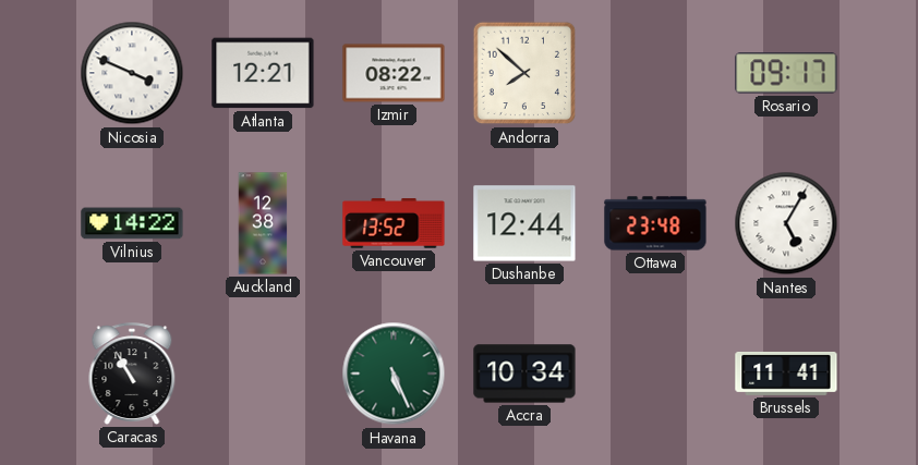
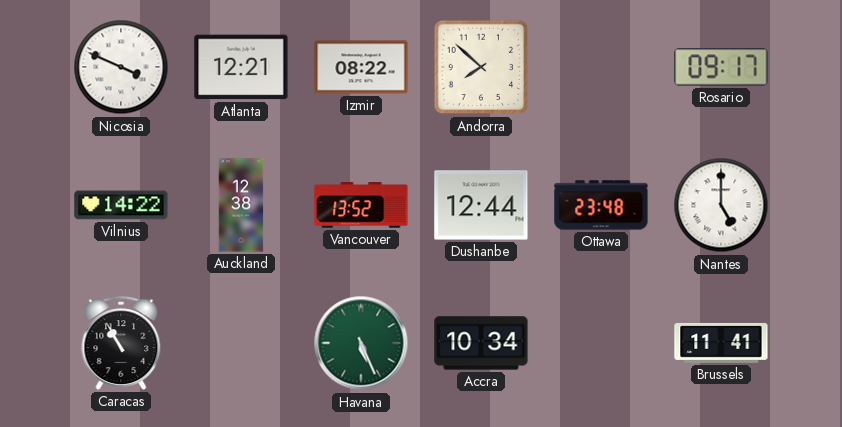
Nantes: 5:05 -> 5:00 (721, 205)
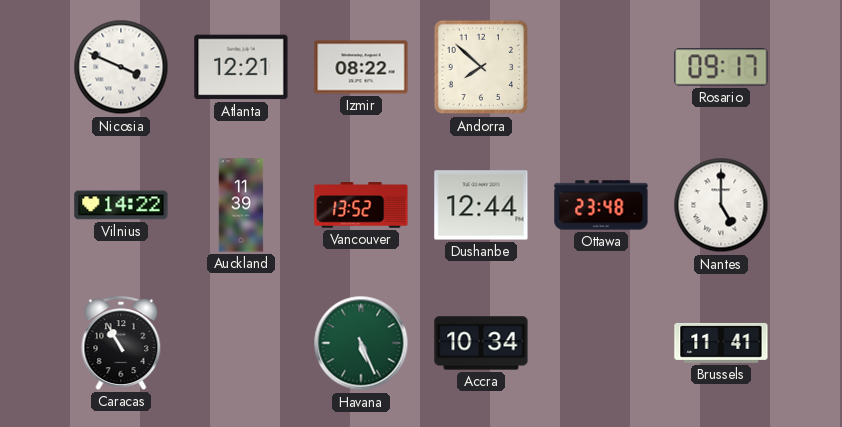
Auckland: 12:38 -> 11:39 (241, 205)
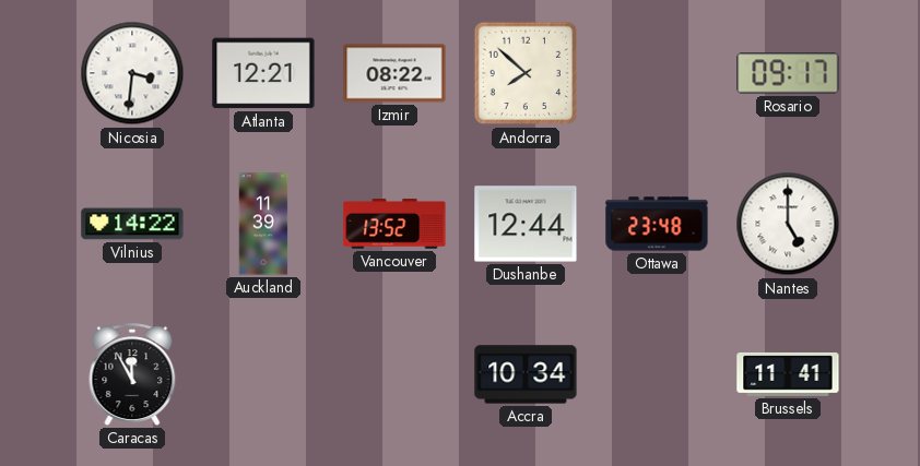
Nicosia: 3:49 -> 3:31 (132, 73)
Caracas: 10:55 -> 11:55 (132, 374)
Havana: 5:26 -> none (361, 343)
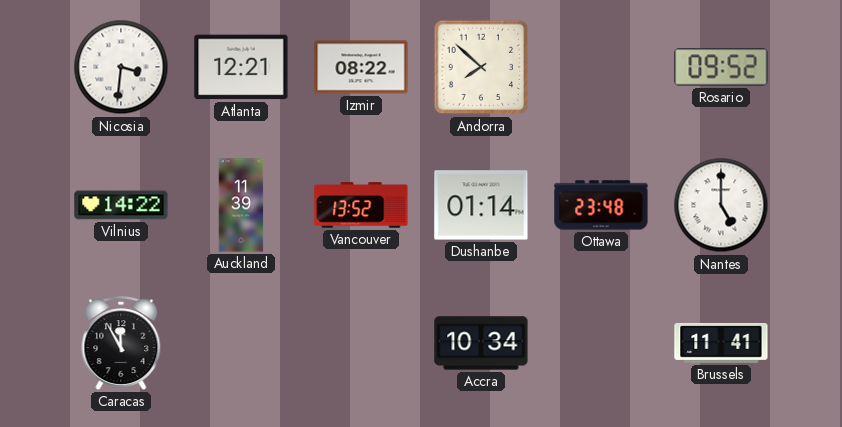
Rosario: 09:17 -> 09:52 (721, 67)
Dushanbe: 12:44 -> 01:14 (481, 205)
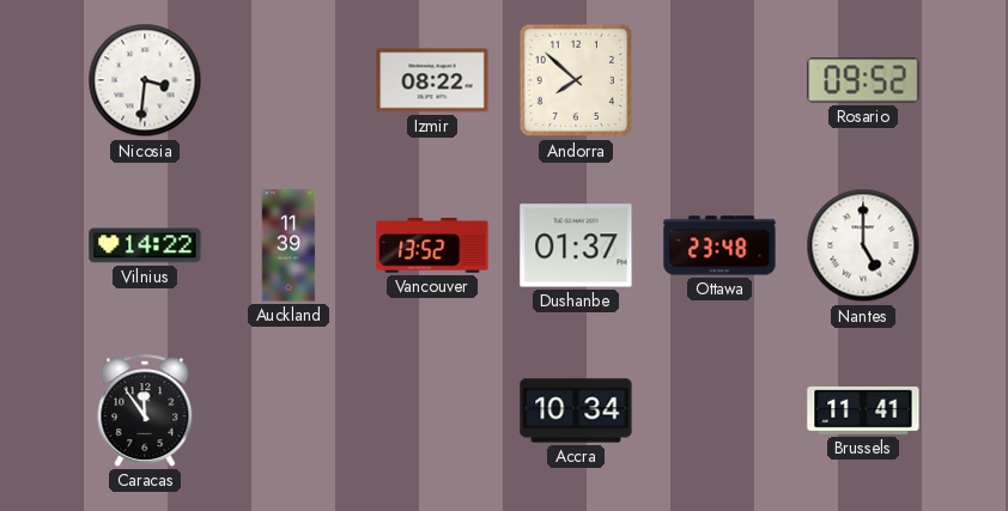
Atlanta: 12:21 -> none (241, 67)
Dushanbe: 01:14 -> 01:37 (576, 245)
Caracas: 11:55 -> 11:54 (145, 410)
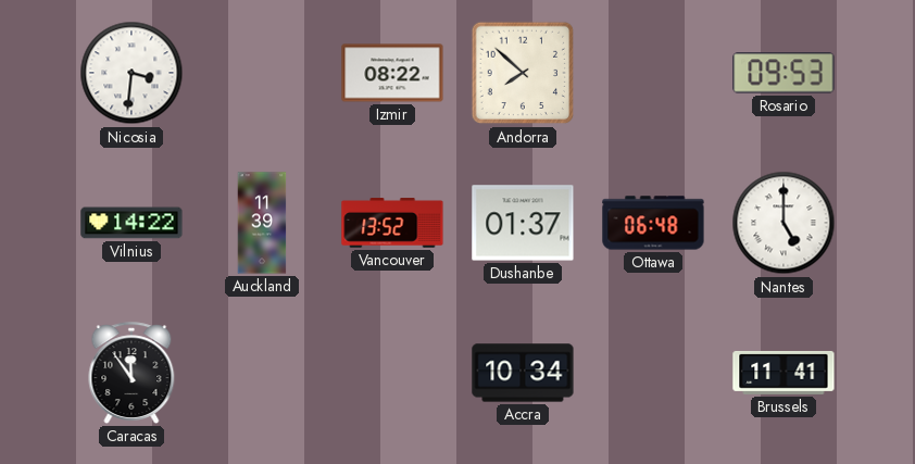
Rosario: 09:52 -> 09:53 (784, 73)
Ottawa: 23:48 -> 06:48 (653, 223)
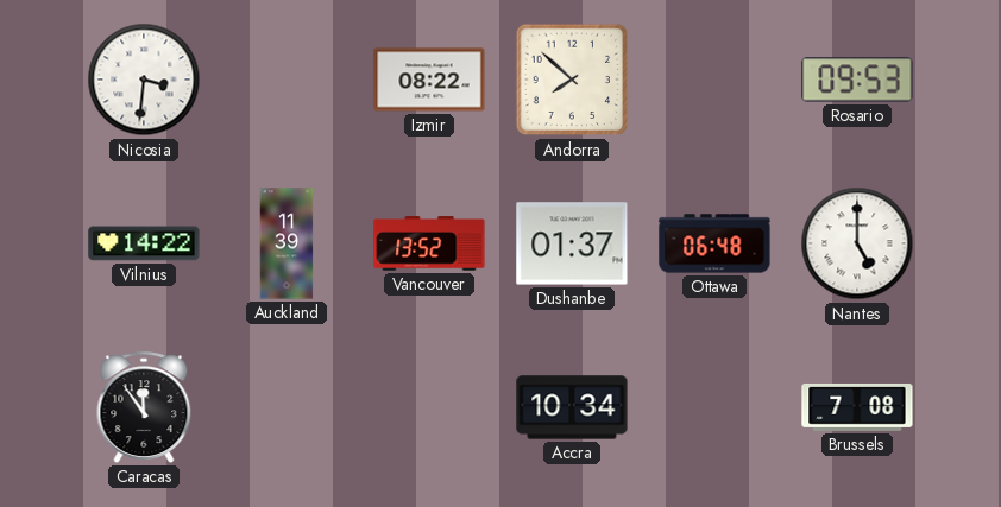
Brussels: 11:41 -> 7:08 (857, 407)
